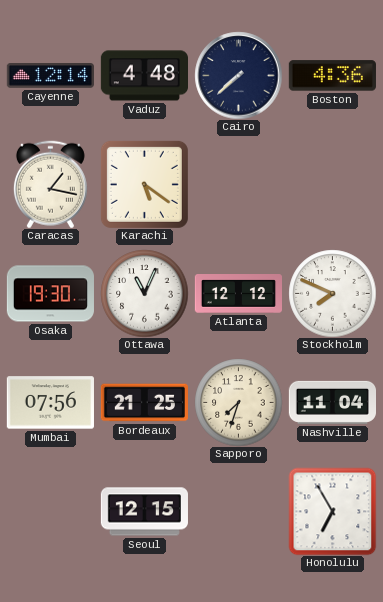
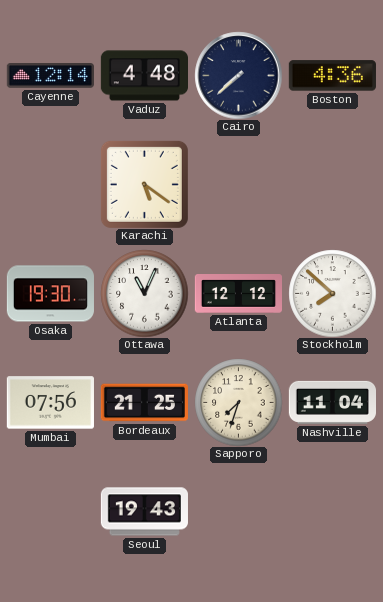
Caracas: 1:17 -> none (50, 184)
Stockholm: 7:49 -> 7:52 (332, 293)
Seoul: 12:15 -> 19:43 (144, 512)
Honolulu: 6:55 -> none (332, 511)
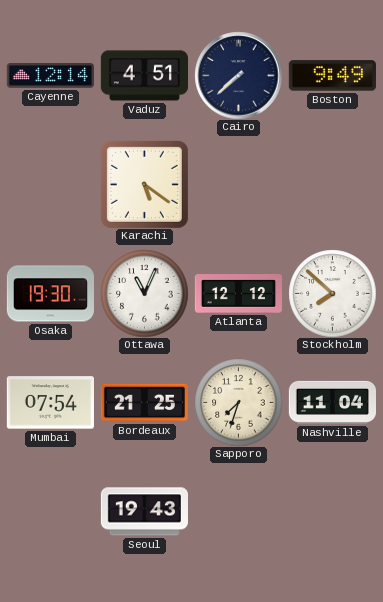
Vaduz: 4:48 -> 4:51 (144, 76)
Boston: 4:36 -> 9:49 (332, 76)
Mumbai: 07:56 -> 07:54 (50, 403)
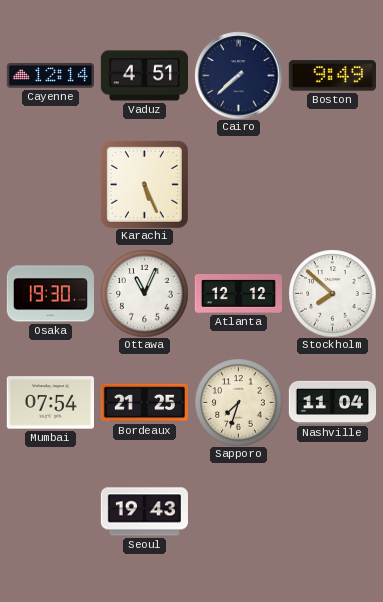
Karachi: 5:21 -> 5:26 (144, 184)
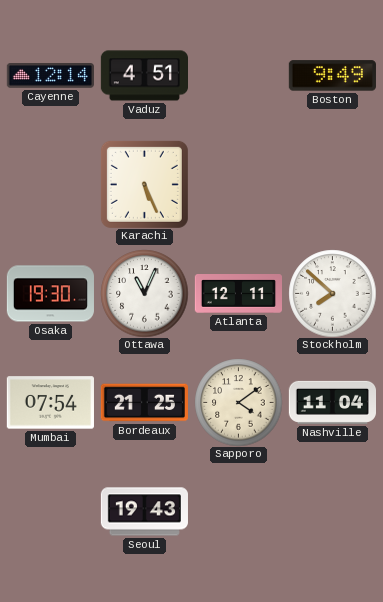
Cairo: 7:38 -> none (238, 75)
Atlanta: 12:12 -> 12:11 (238, 294)
Sapporo: 7:33 -> 4:09 (238, 402)
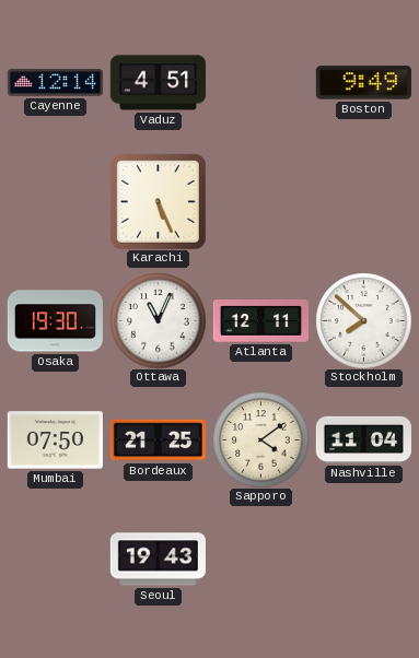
Mumbai: 07:54 -> 07:50 (55, 440)
